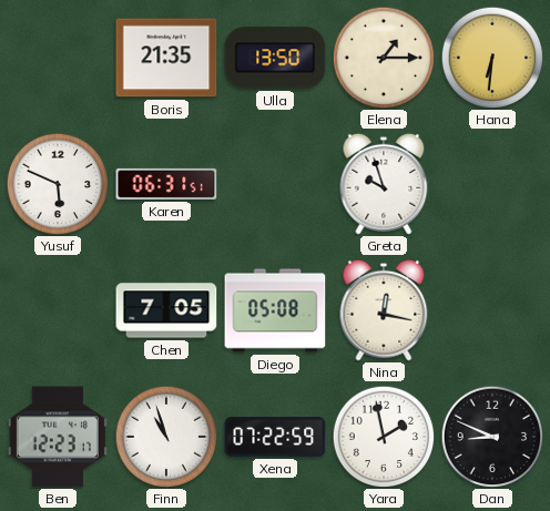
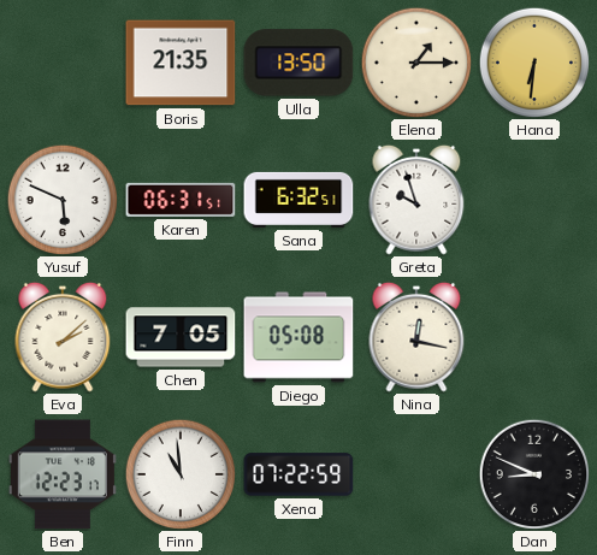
Sana: none -> 6:32 (298, 200)
Eva: none -> 2:08 (63, 337)
Finn: 10:57 -> 10:59 (181, 474)
Yara: 1:58 -> none (384, 437)
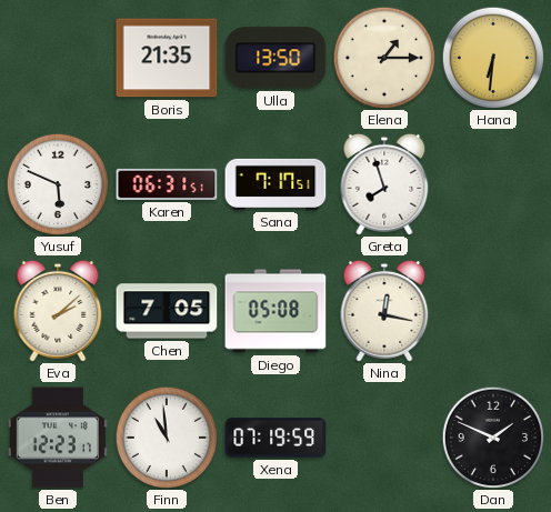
Sana: 6:32 -> 7:17 (275, 184)
Greta: 9:57 -> 7:57 (384, 184)
Xena: 07:22 -> 07:19 (275, 438)
Dan: 8:49 -> 1:49 (493, 438)
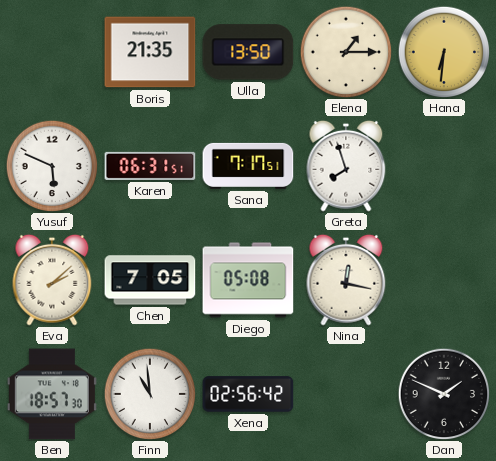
Ben: 12:23 -> 18:57 (52, 394)
Xena: 07:19 -> 02:56 (248, 394)
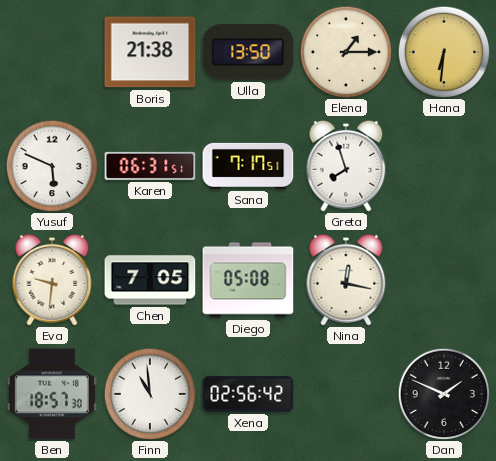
Boris: 21:35 -> 21:38 (150, 52)
Eva: 2:08 -> 9:31 (52, 280)
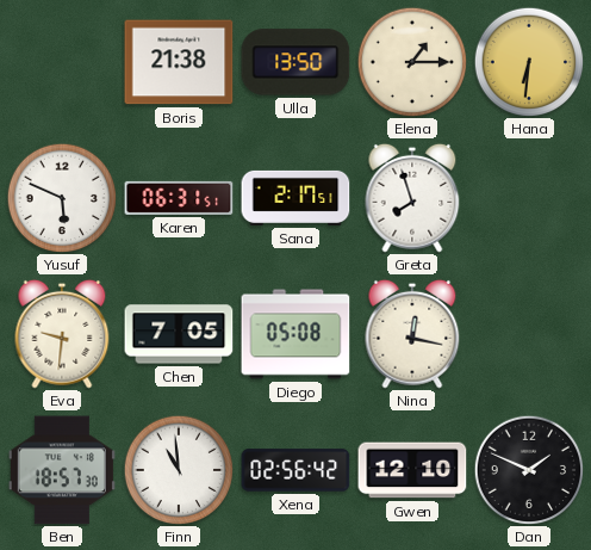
Sana: 7:17 -> 2:17 (295, 198)
Gwen: none -> 12:10 (412, 470)
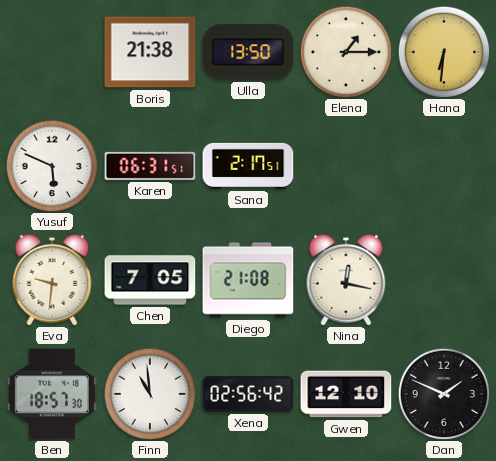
Greta: 7:57 -> none (412, 198)
Diego: 05:08 -> 21:08 (248, 280)
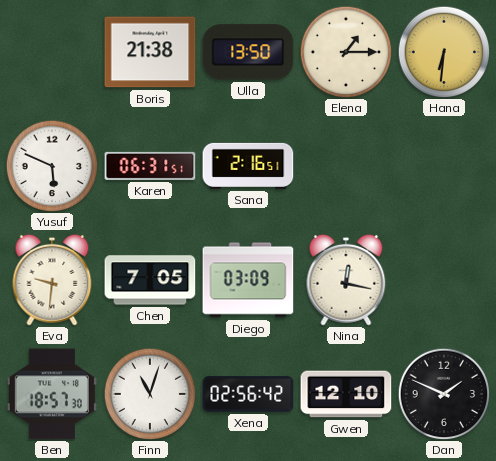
Sana: 2:17 -> 2:16 (248, 166)
Diego: 21:08 -> 03:09 (248, 280)
Finn: 10:59 -> 11:03 (150, 394)
